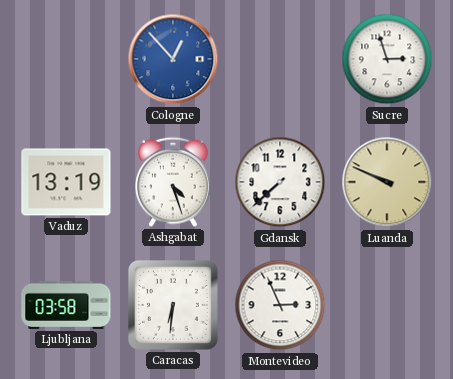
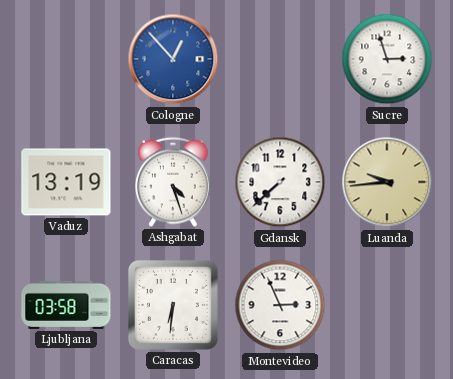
Luanda: 9:49 -> 9:44 (387, 182)
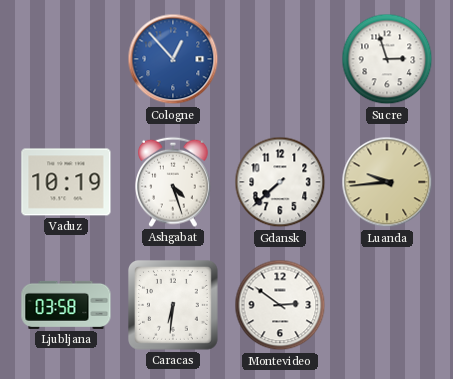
Vaduz: 13:19 -> 10:19 (66, 182)
Montevideo: 2:56 -> 2:51 (280, 305)
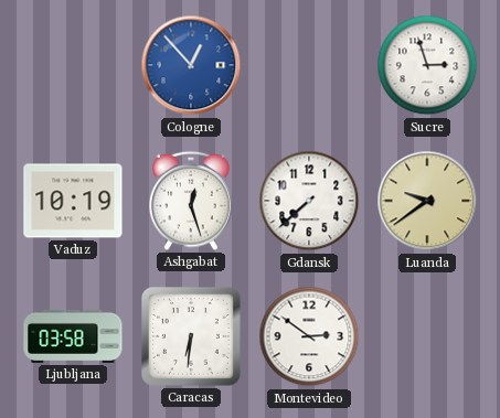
Ashgabat: 4:27 -> 12:27 (192, 201)
Luanda: 9:44 -> 9:39 (427, 201)
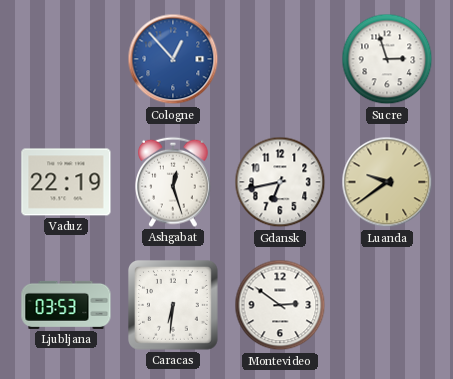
Vaduz: 10:19 -> 22:19 (66, 182)
Gdansk: 7:38 -> 6:43 (280, 182)
Ljubljana: 03:58 -> 03:53 (66, 305)
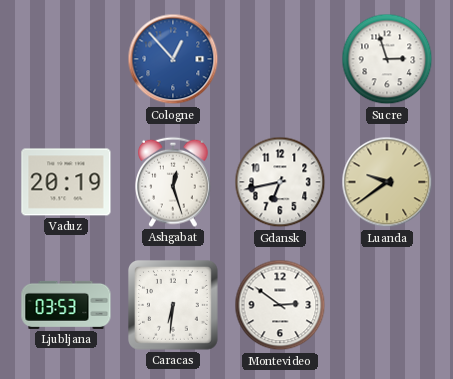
Vaduz: 22:19 -> 20:19 (66, 182)
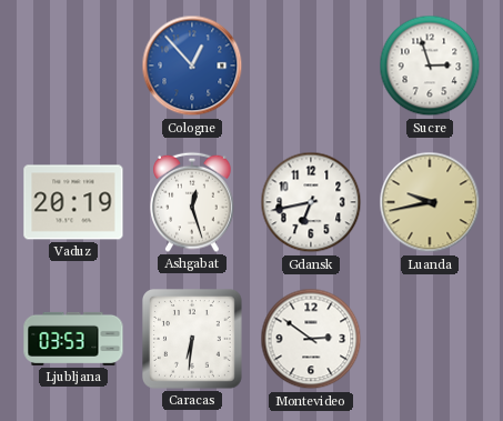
Luanda: 9:39 -> 9:43 (430, 202)
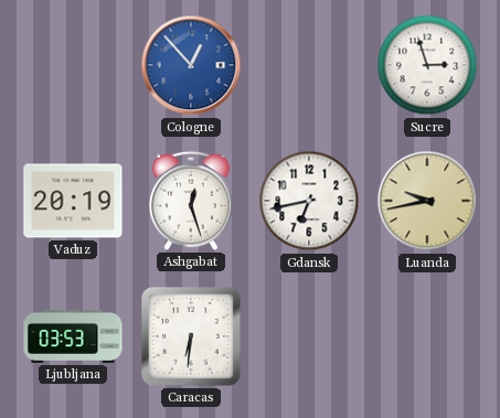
Montevideo: 2:51 -> none (311, 339)
